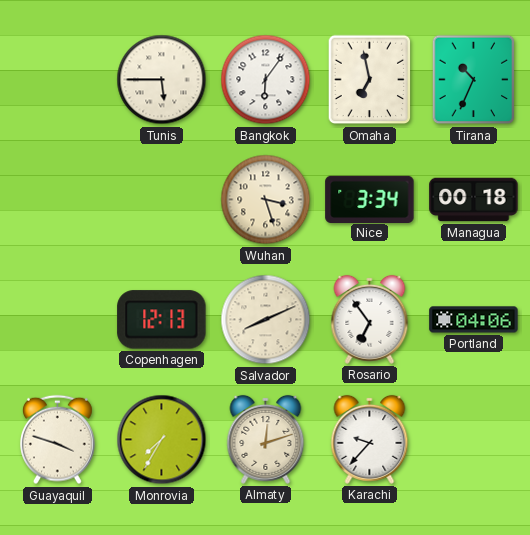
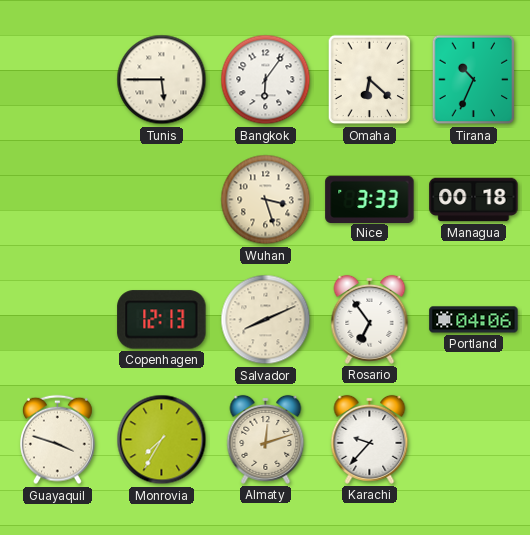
Omaha: 6:58 -> 6:22 (370, 80)
Nice: 3:34 -> 3:33 (370, 199)
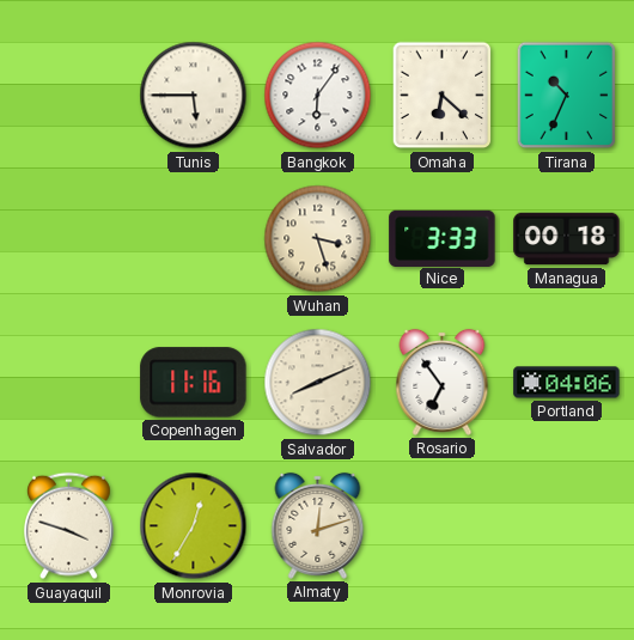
Copenhagen: 12:13 -> 11:16 (194, 383)
Monrovia: 7:35 -> 12:35 (194, 526)
Karachi: 9:37 -> none (370, 439)
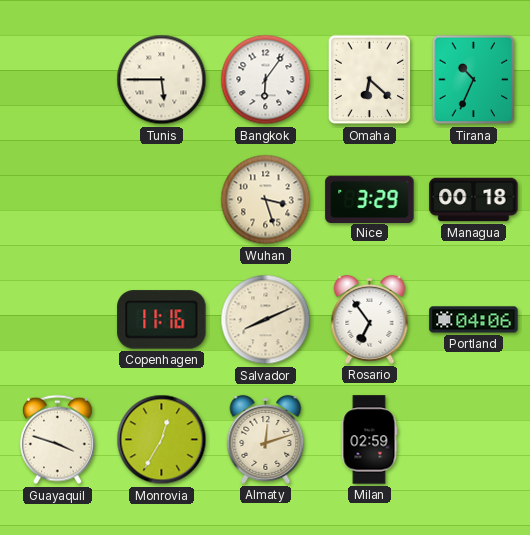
Nice: 3:33 -> 3:29 (370, 199)
Milan: none -> 02:59 (369, 440)
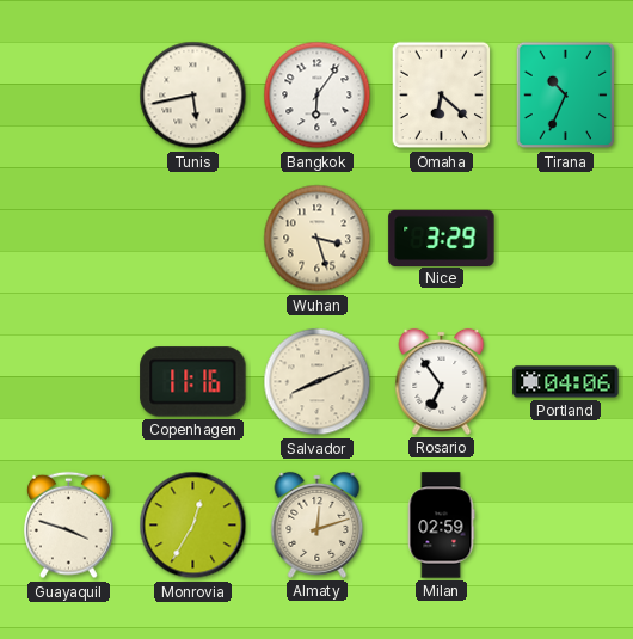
Tunis: 5:45 -> 5:43 (193, 96)
Managua: 00:18 -> none (474, 200)
